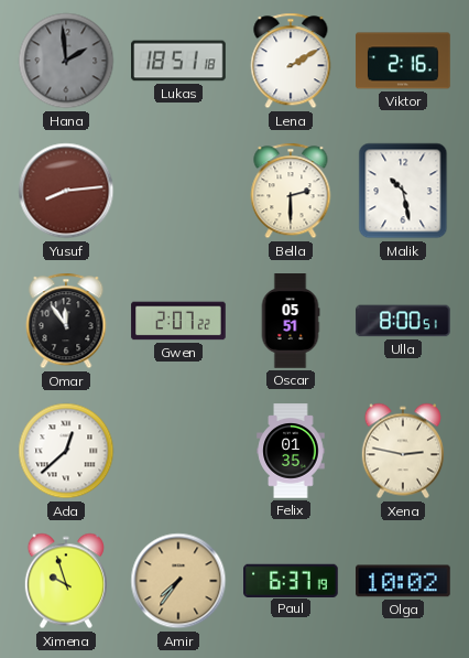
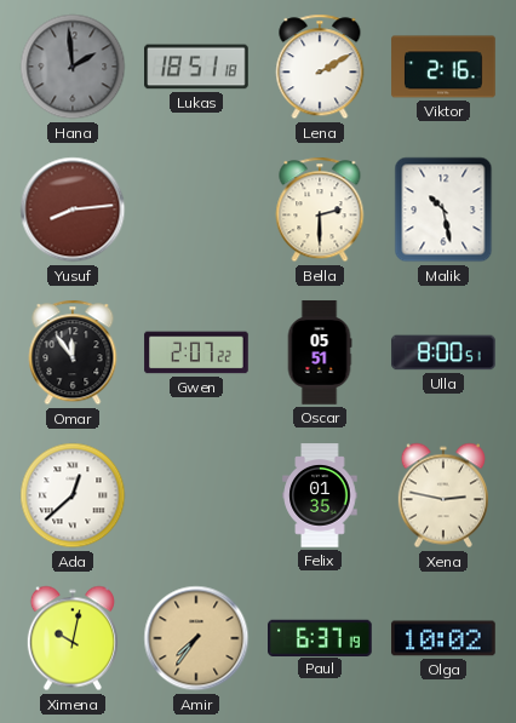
Ximena: 9:57 -> 10:02 (73, 638)
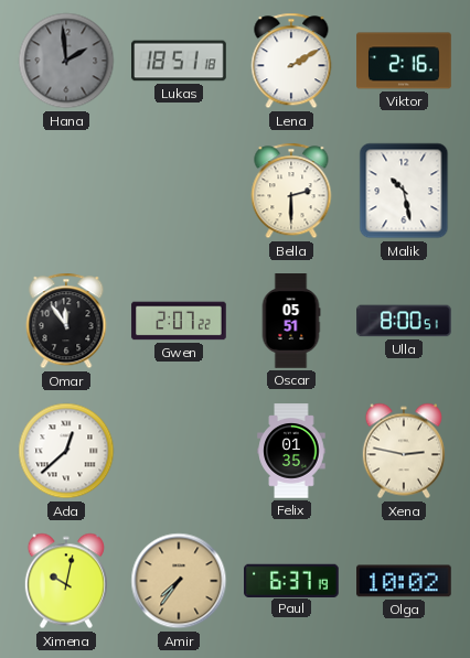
Yusuf: 8:14 -> none (73, 210)
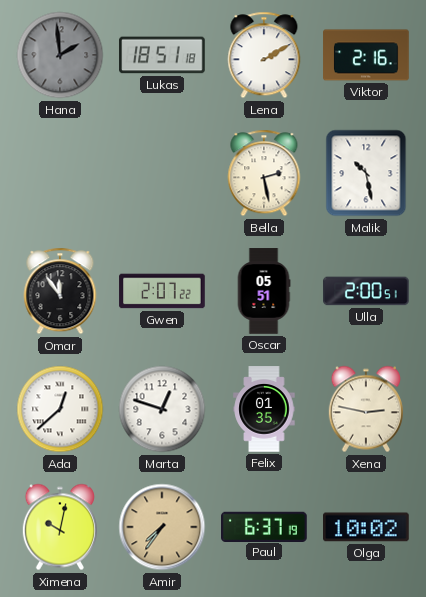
Bella: 2:30 -> 2:28 (264, 173)
Ulla: 8:00 -> 2:00 (366, 291)
Marta: none -> 12:48 (162, 409)
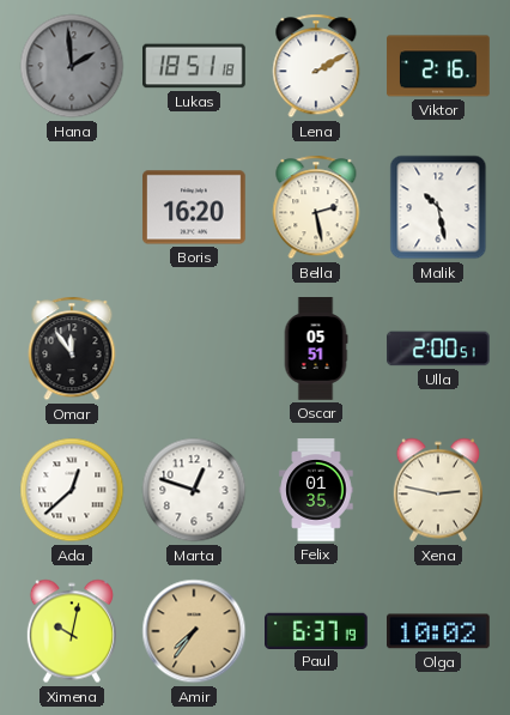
Boris: none -> 16:20 (194, 207)
Gwen: 2:07 -> none (162, 291)
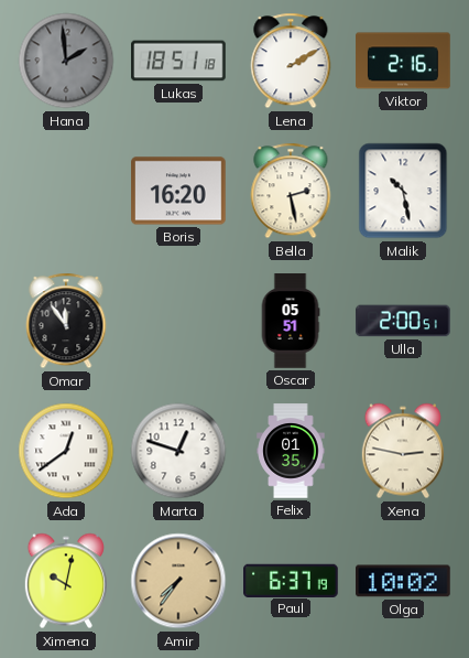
Ada: 12:38 -> 12:39 (66, 451)
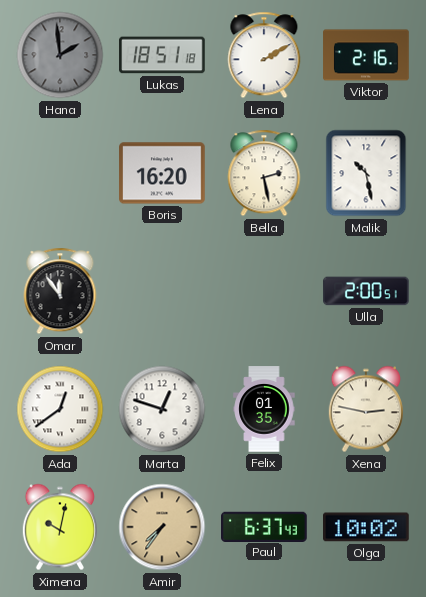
Oscar: 05:51 -> none (291, 321)
Paul: 6:37:19 -> 6:37:43 (265, 526)
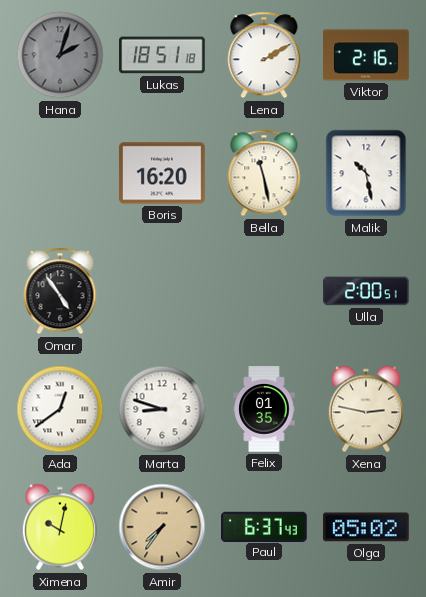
Hana: 1:59 -> 2:03 (60, 55)
Bella: 2:28 -> 11:28 (264, 173)
Omar: 11:54 -> 4:54 (60, 291)
Marta: 12:48 -> 8:48 (162, 409)
Olga: 10:02 -> 05:02 (367, 527)
